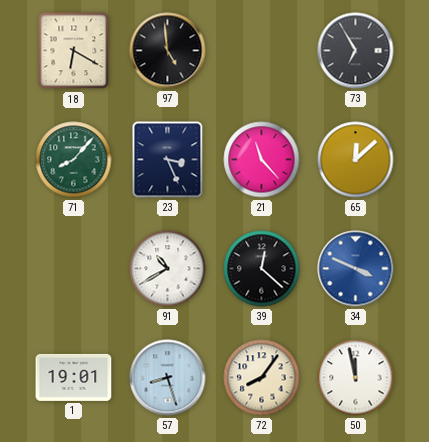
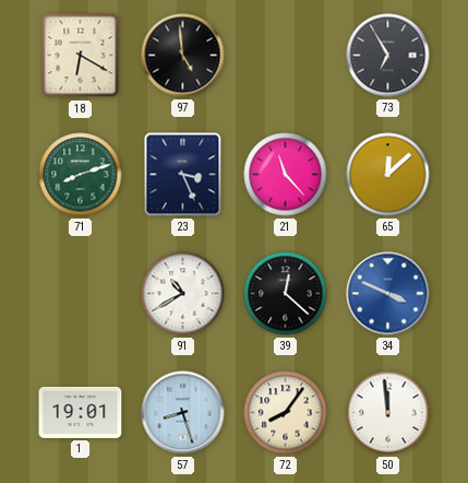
71: 8:07 -> 8:12 (81, 175)
50: 11:58 -> 11:59 (388, 413)
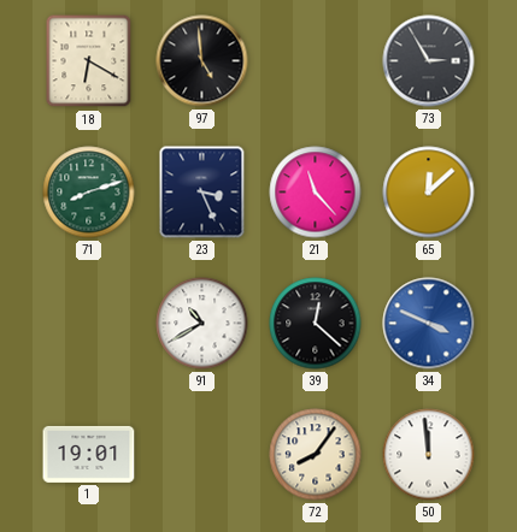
73: 6:55 -> 2:55 (429, 61)
57: 8:27 -> none (183, 413)
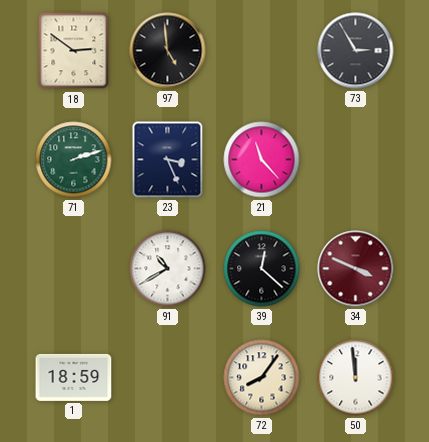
18: 6:20 -> 2:51 (74, 51)
71: 8:12 -> 2:12 (74, 160)
65: 12:08 -> none (429, 193)
34 dial: blue -> burgundy (356, 269)
1: 19:01 -> 18:59 (74, 377)
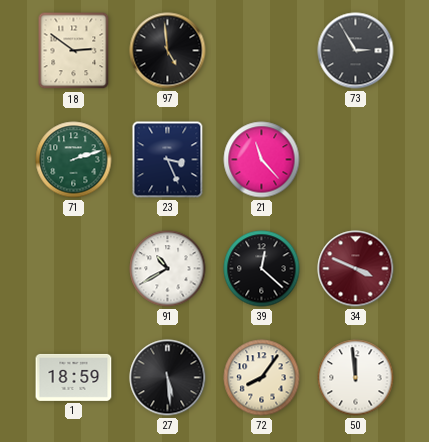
27: none -> 5:29 (168, 378)
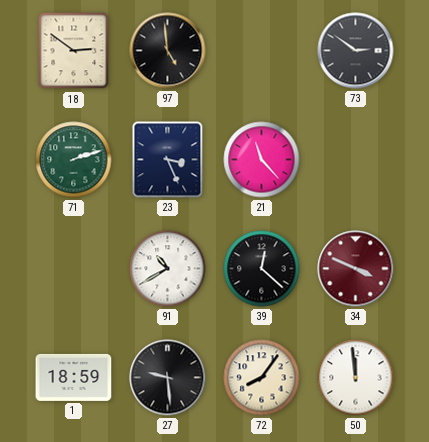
73: 2:55 -> 2:51 (356, 51)
27: 5:29 -> 9:29 (168, 378)
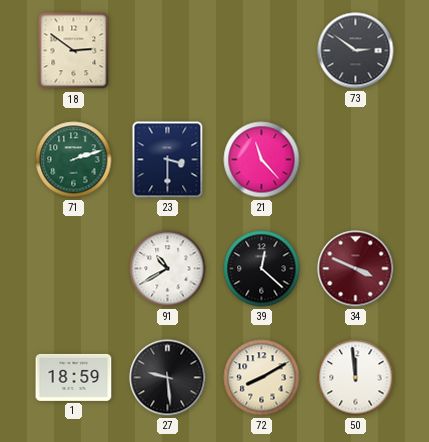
97: 4:59 -> none (168, 51)
23: 3:26 -> 3:30 (168, 160)
72: 8:06 -> 8:10 (262, 378)
